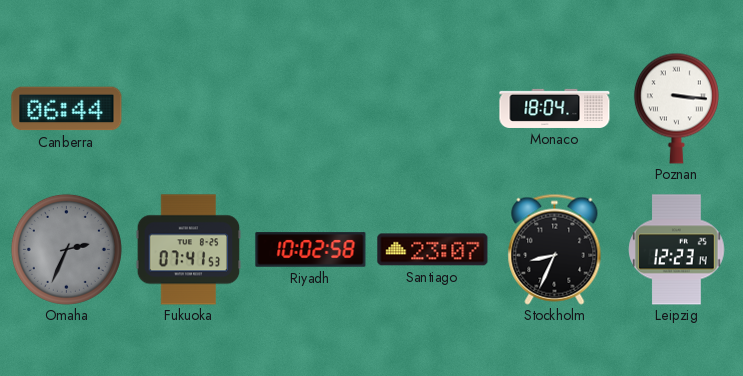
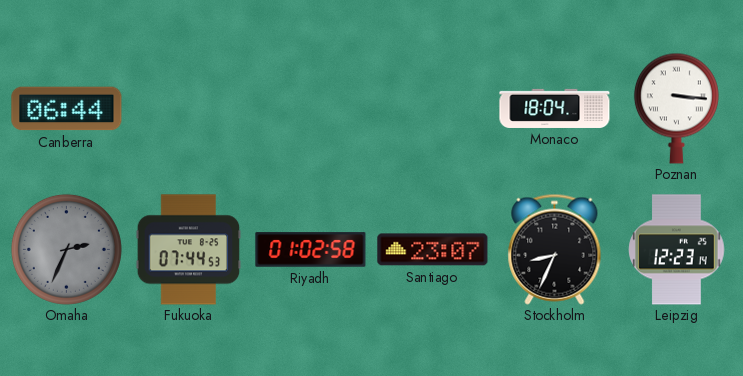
Fukuoka: 07:41 -> 07:44 (189, 250)
Riyadh: 10:02 -> 01:02 (311, 250)
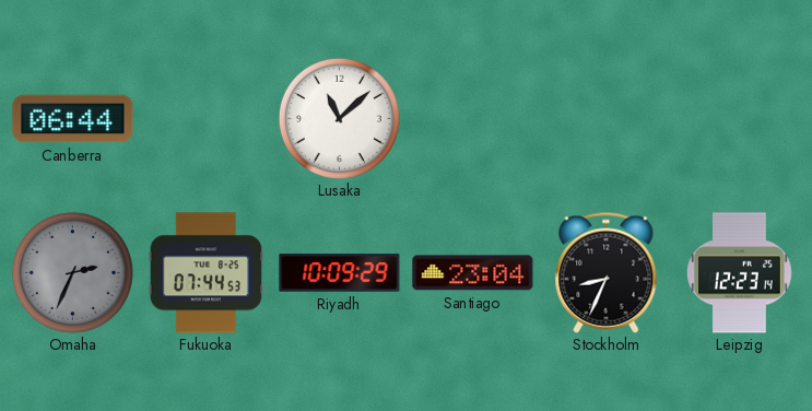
Lusaka: none -> 11:08 (339, 118)
Monaco: 18:04 -> none (555, 108)
Poznan: 3:16 -> none (676, 108)
Riyadh: 01:02 -> 10:09 (340, 273)
Santiago: 23:07 -> 23:04 (473, 273)
